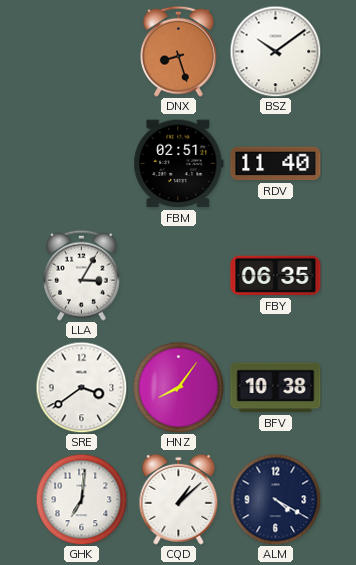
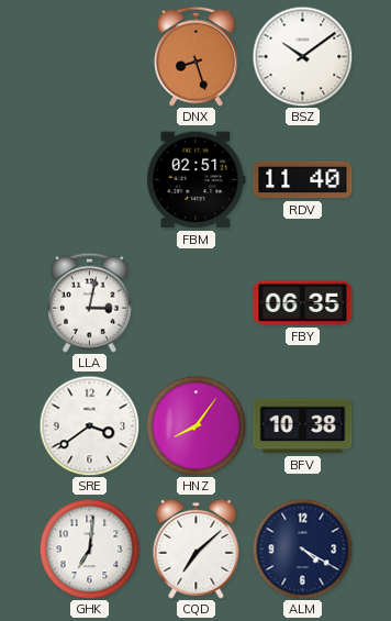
LLA: 3:05 -> 3:02 (90, 302)
CQD: 1:08 -> 7:08 (197, 548)
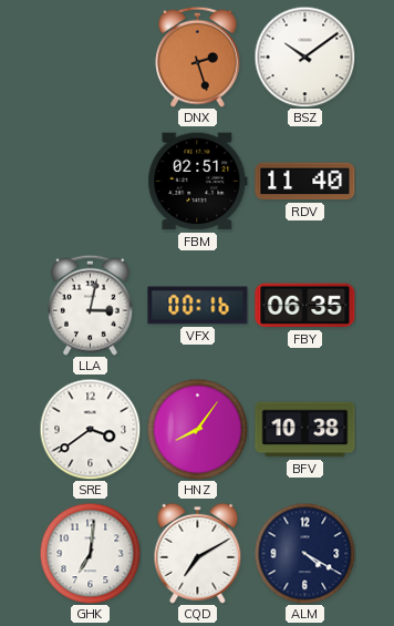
DNX: 8:27 -> 2:27 (198, 57)
VFX: none -> 00:16 (198, 306)
CQD: 7:08 -> 7:10 (198, 553)
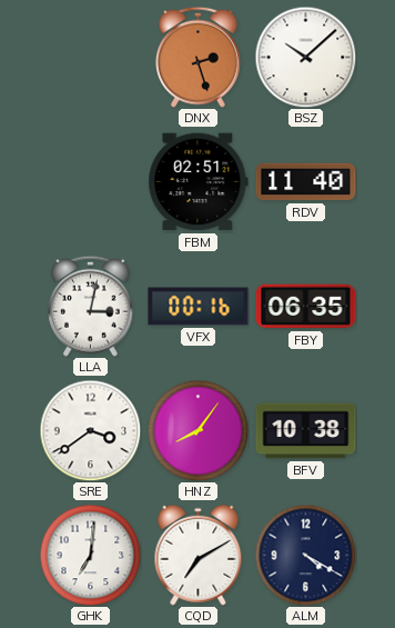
BSZ: 10:09 -> 10:08 (305, 57)
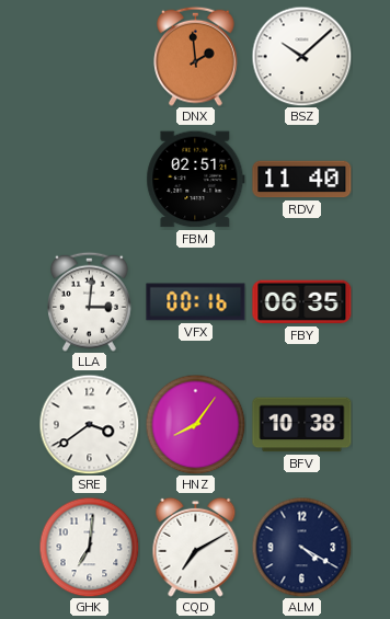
DNX: 2:27 -> 1:59 (196, 56)
LLA: 3:02 -> 3:01 (90, 301)
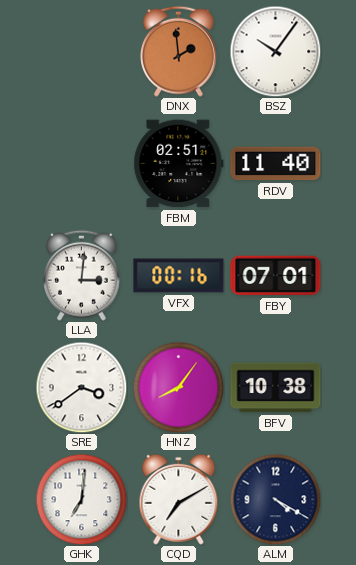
BSZ: 10:08 -> 10:06 (275, 51)
FBY: 06:35 -> 07:01 (276, 276)
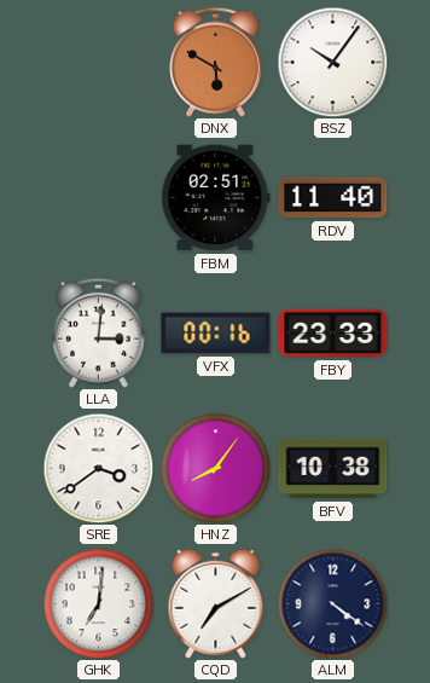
DNX: 1:59 -> 5:50 (216, 62)
FBY: 07:01 -> 23:33 (333, 334)
ALM: 4:20 -> 4:21 (332, 603)
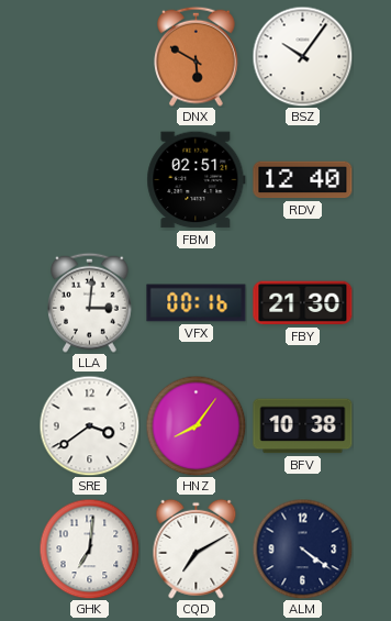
RDV: 11:40 -> 12:40 (303, 180)
FBY: 23:33 -> 21:30 (303, 303)
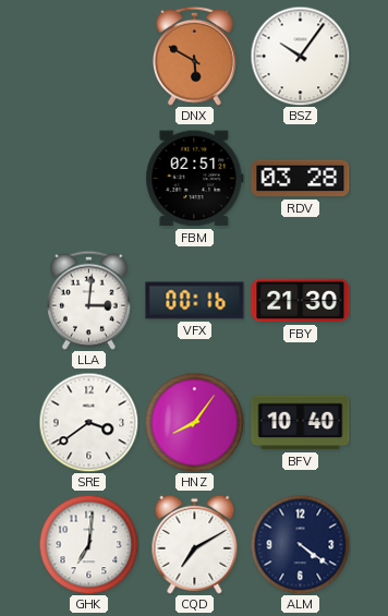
RDV: 12:40 -> 03:28 (301, 179)
BFV: 10:38 -> 10:40 (301, 423)
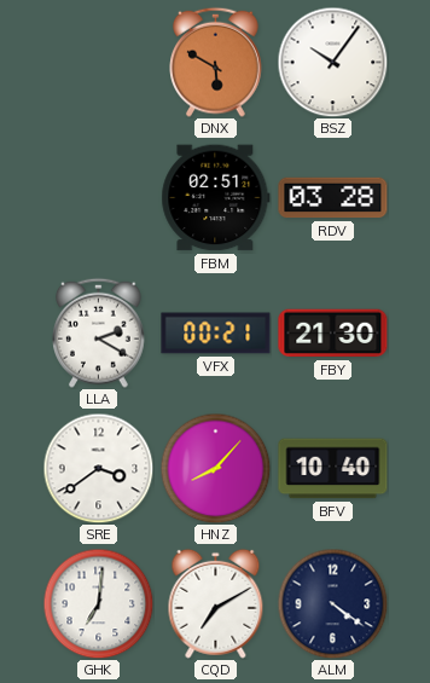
LLA: 3:01 -> 2:20 (99, 332)
VFX: 00:16 -> 00:21 (216, 334)
HNZ: 8:06 -> 8:07 (215, 468)
